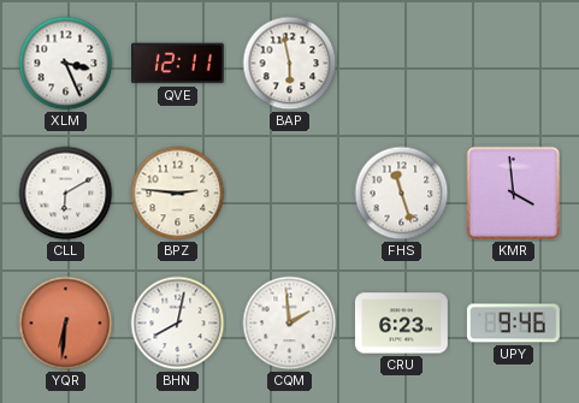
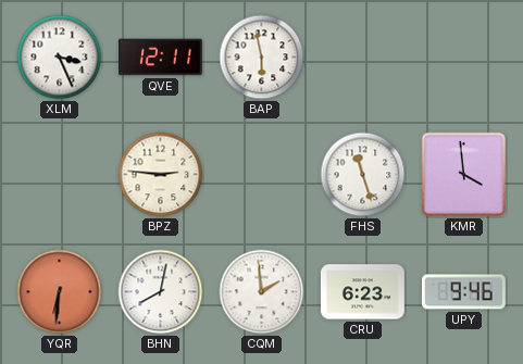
CLL: 6:10 -> none (66, 194)
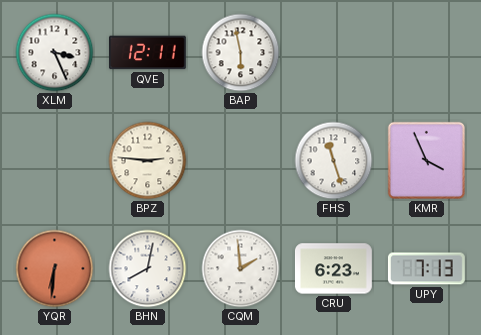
KMR: 3:59 -> 3:56 (426, 160)
UPY: 9:46 -> 7:13 (426, 269)
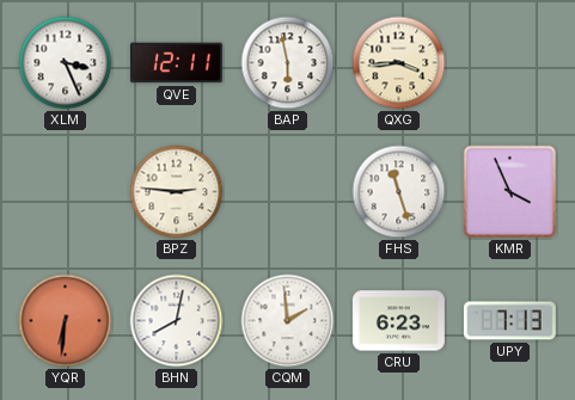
QXG: none -> 3:44 (399, 63)
